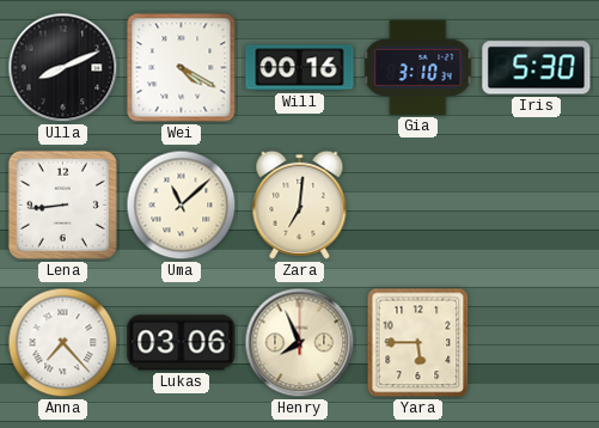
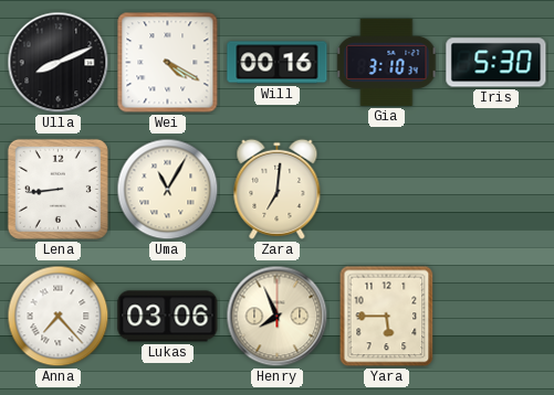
Uma: 11:08 -> 11:05 (168, 190)
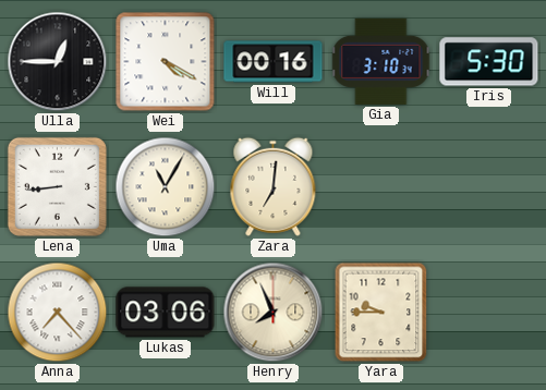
Ulla: 8:11 -> 12:45 (58, 62)
Yara: 5:45 -> 9:45 (381, 313)
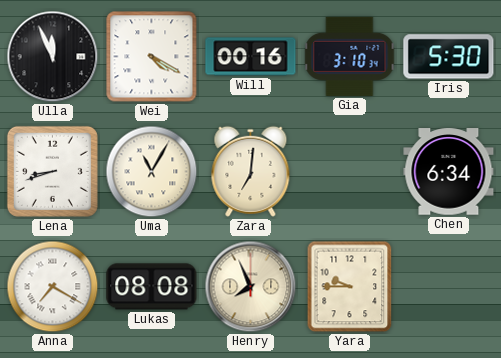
Ulla: 12:45 -> 11:56 (53, 57)
Lena: 8:44 -> 8:42 (52, 171)
Chen: none -> 6:34 (449, 172)
Anna: 7:23 -> 7:20 (53, 287)
Lukas: 03:06 -> 08:08 (152, 287)
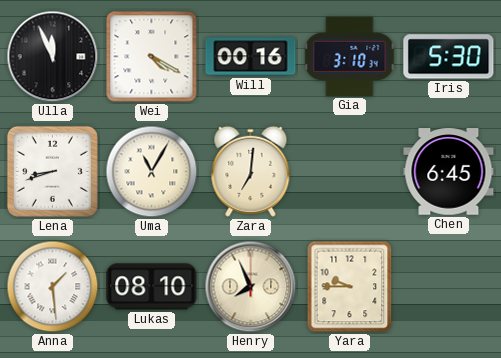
Chen: 6:34 -> 6:45 (449, 172)
Anna: 7:20 -> 1:29 (53, 287)
Lukas: 08:08 -> 08:10 (152, 287)
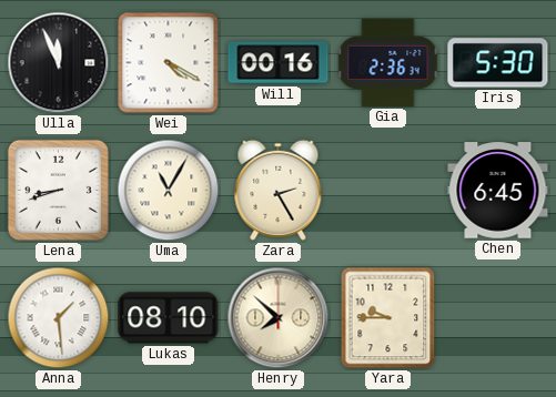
Gia: 3:10 -> 2:36 (388, 62)
Zara: 7:01 -> 2:25 (279, 190)
Henry: 7:56 -> 7:52 (279, 318)
